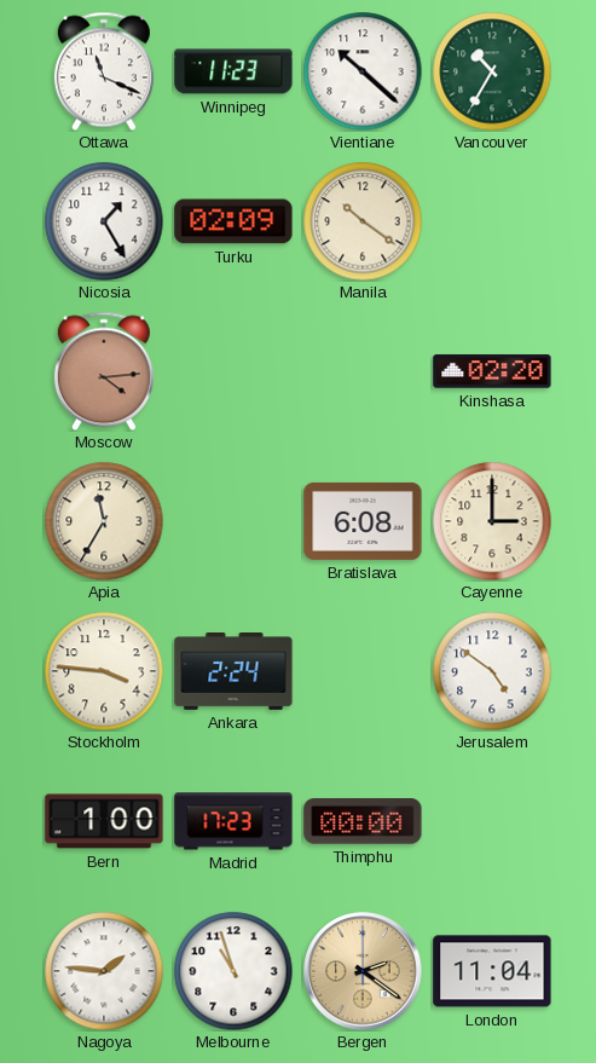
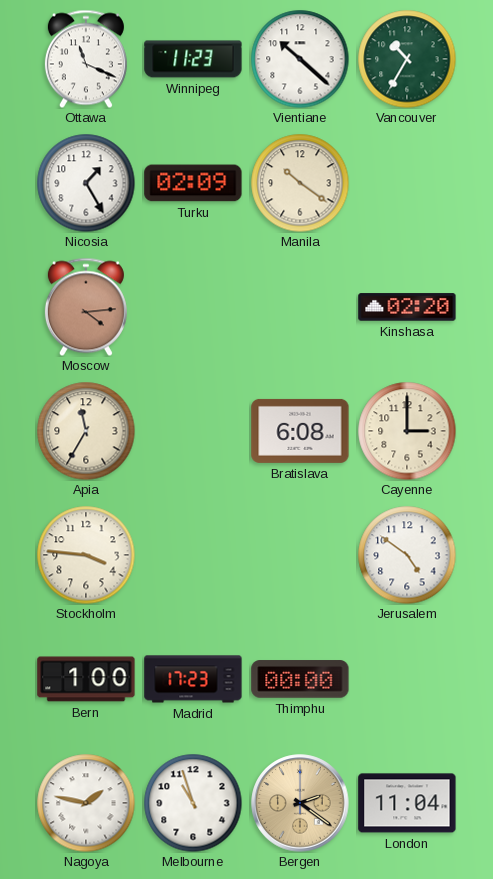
Ankara: 2:24 -> none (233, 672)
Nagoya: 1:46 -> 1:47 (86, 803)
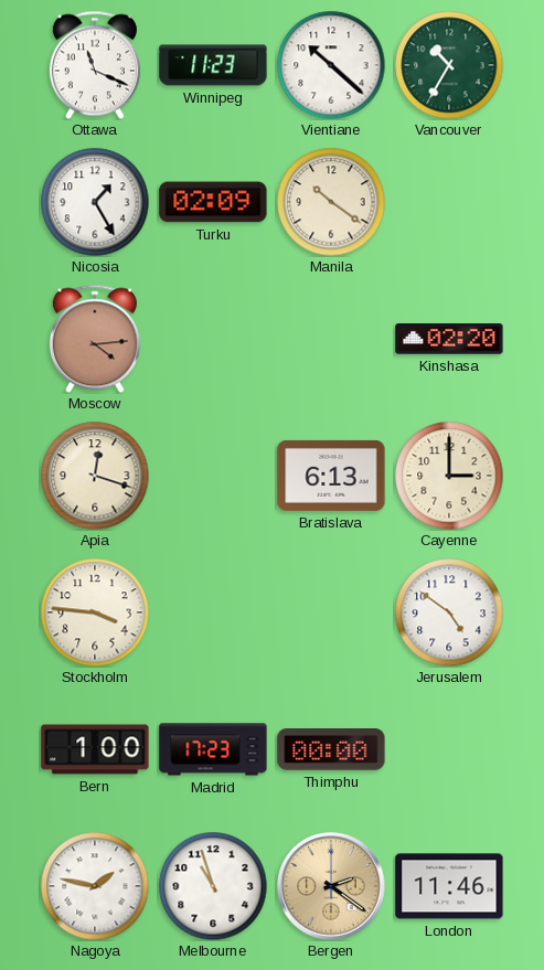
Apia: 11:35 -> 12:18 (95, 476)
Bratislava: 6:08 -> 6:13 (331, 476)
London: 11:04 -> 11:46 (449, 886)
